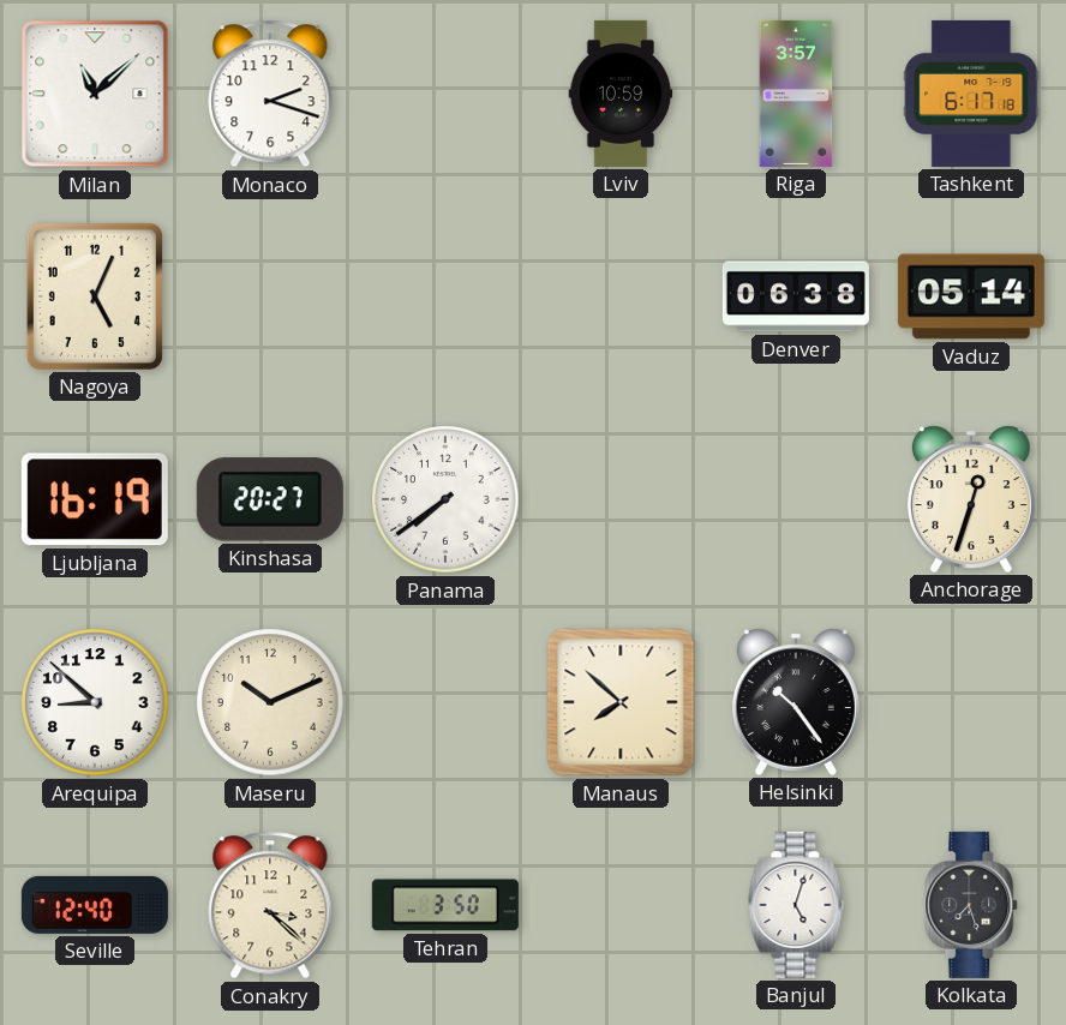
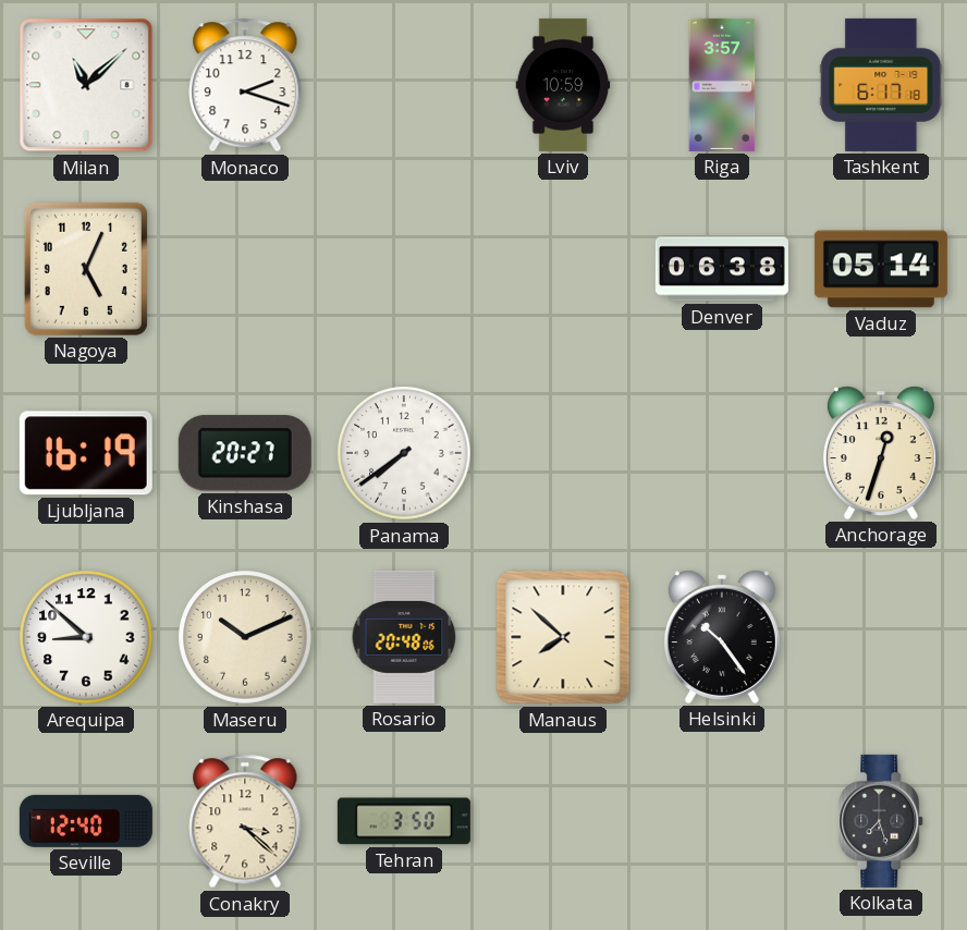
Rosario: none -> 20:48 (404, 637)
Banjul: 5:03 -> none (796, 905)
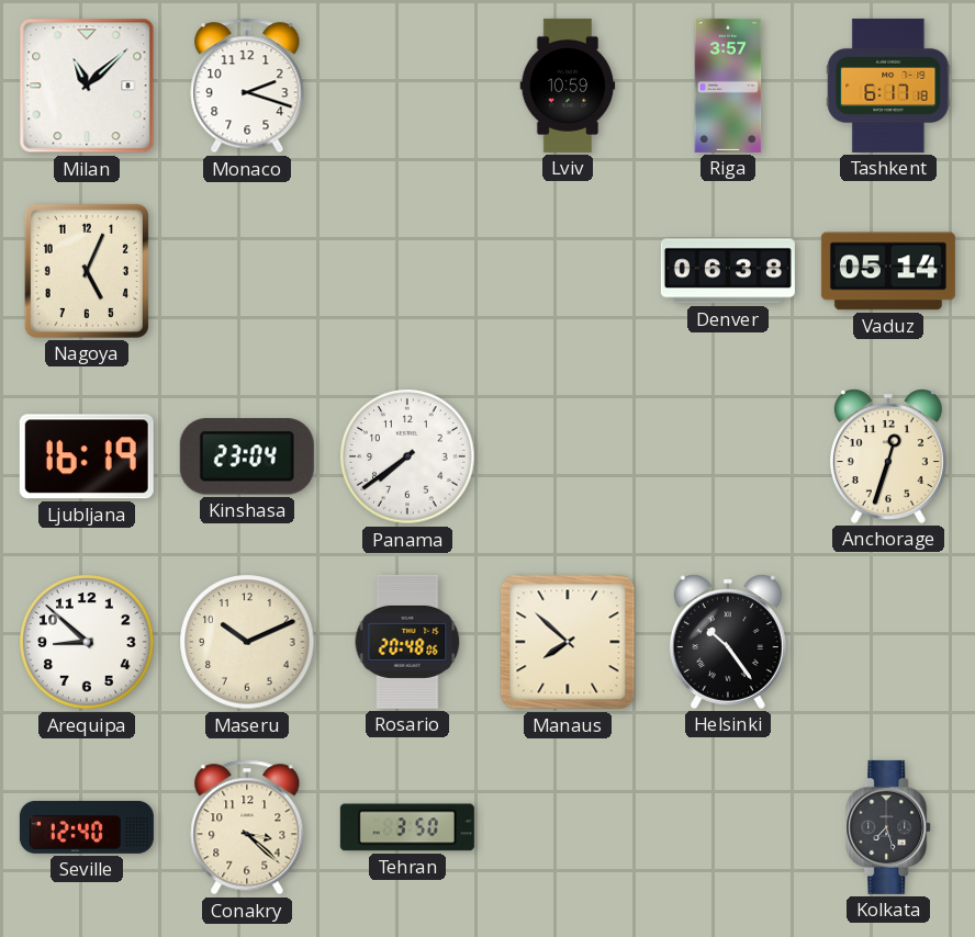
Kinshasa: 20:27 -> 23:04 (247, 456)
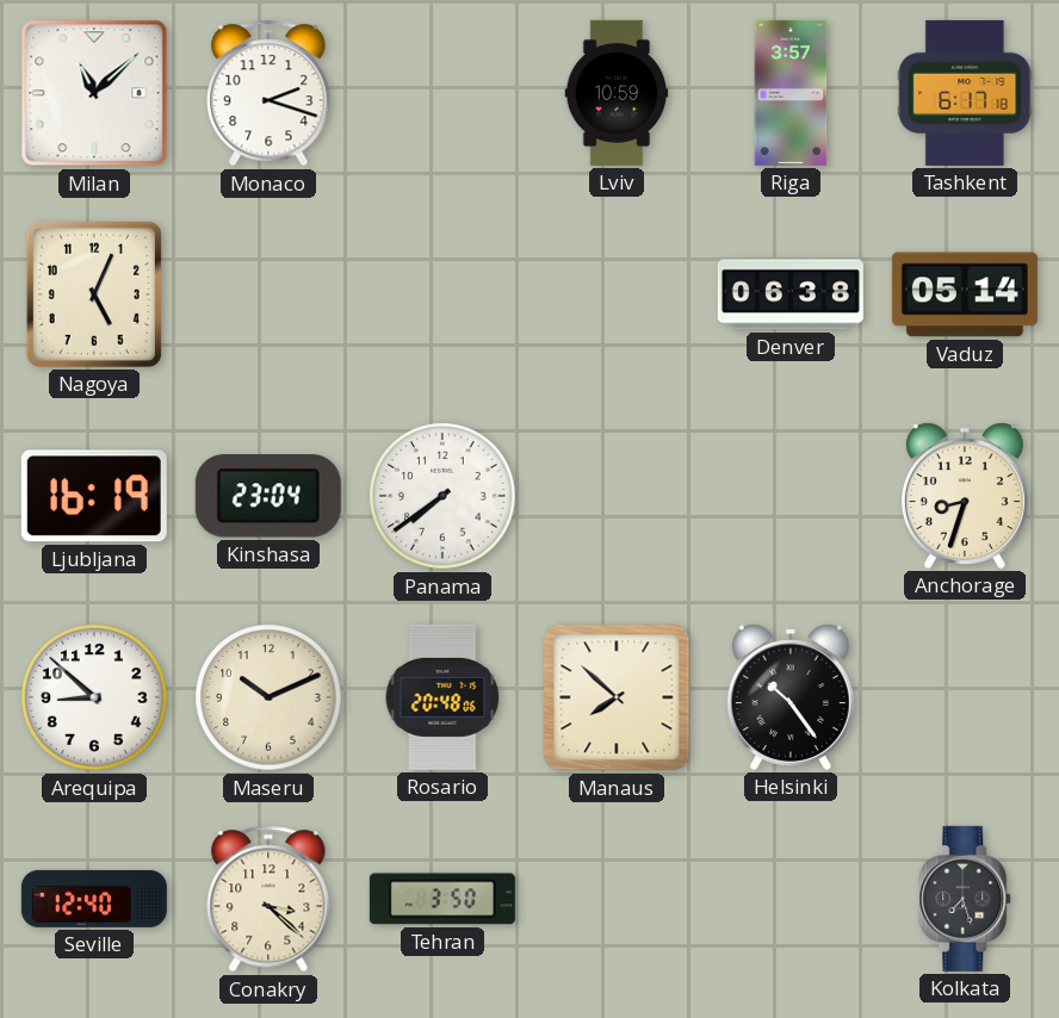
Anchorage: 12:33 -> 8:33 (965, 496)
